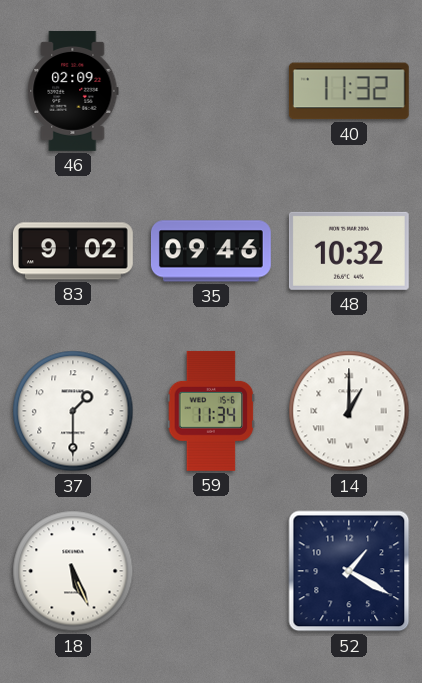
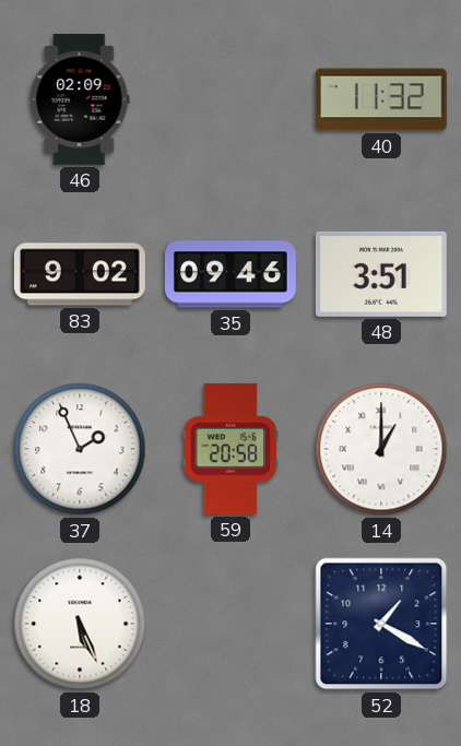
48: 10:32 -> 3:51 (381, 274)
37: 1:30 -> 1:56 (80, 449)
59: 11:34 -> 20:58 (230, 449)
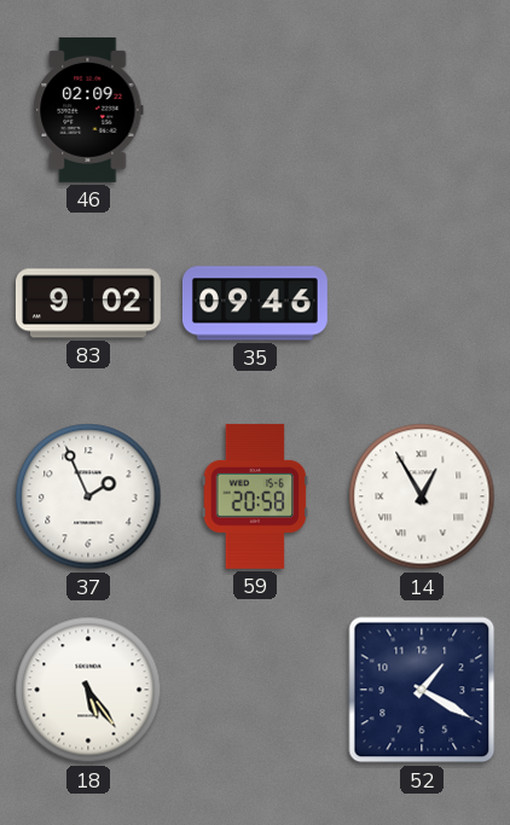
40: 11:32 -> none (381, 99)
48: 3:51 -> none (381, 274)
14: 1:00 -> 12:55 (422, 496)
18: 5:26 -> 5:24 (88, 690)
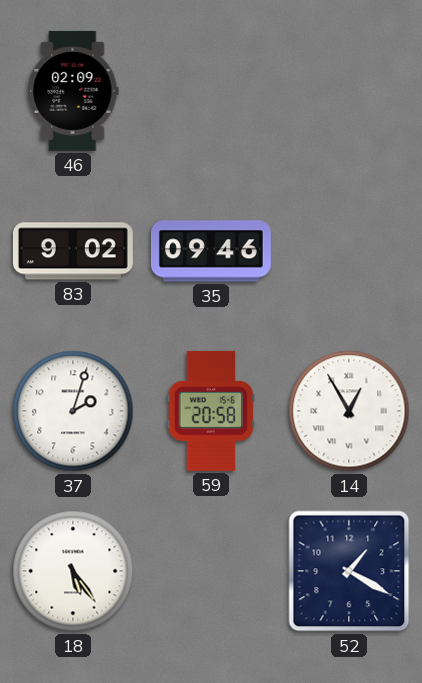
37: 1:56 -> 2:03 (73, 411)
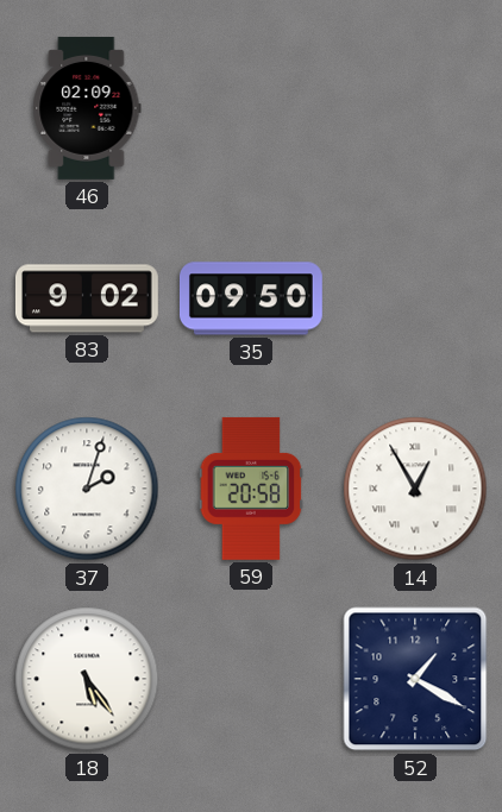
35: 09:46 -> 09:50 (251, 298)
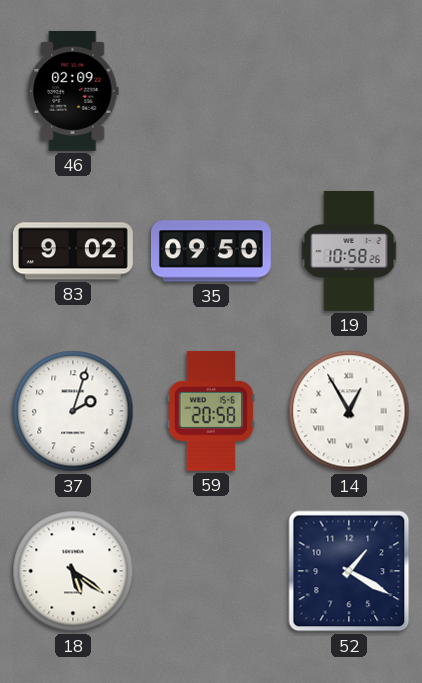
19: none -> 10:58 (349, 251)
18: 5:24 -> 5:21 (73, 571)
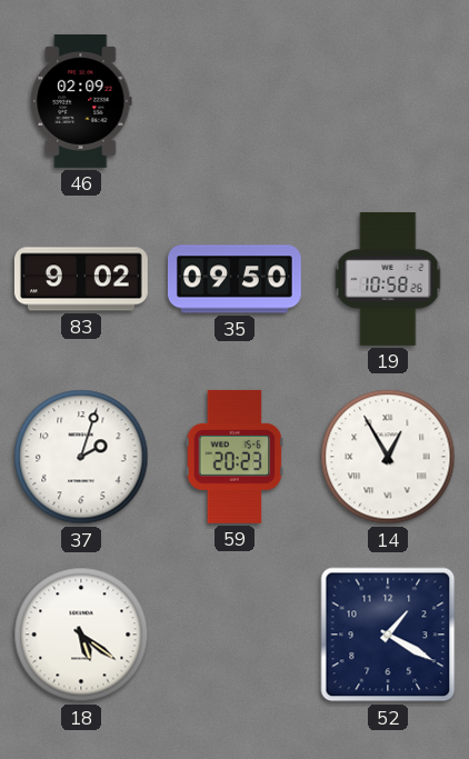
59: 20:58 -> 20:23 (234, 457)
